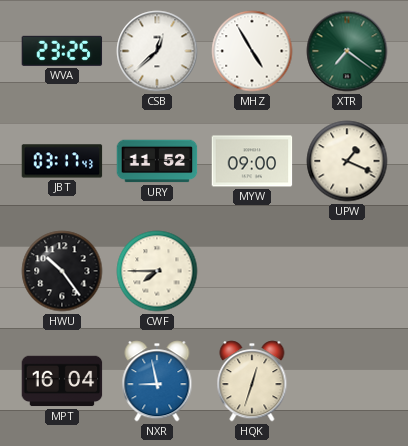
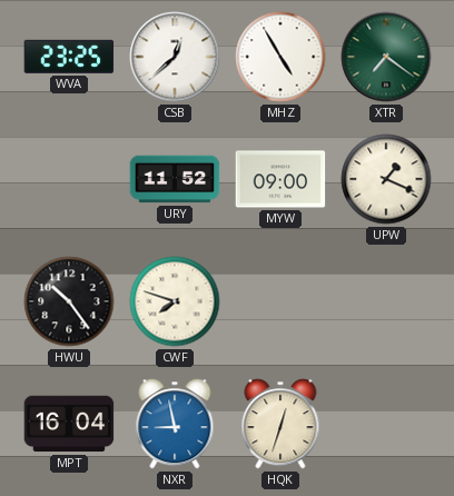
JBT: 03:17 -> none (62, 161)
CWF: 7:45 -> 7:48 (175, 301)
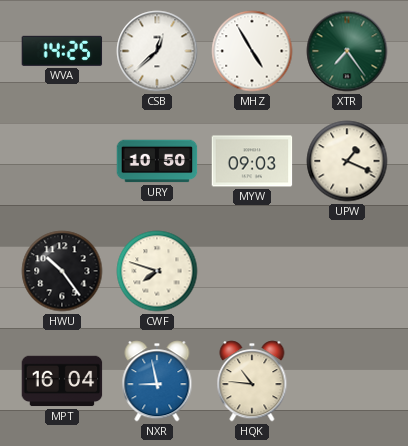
WVA: 23:25 -> 14:25 (62, 51)
XTR: 7:21 -> 7:24 (347, 51)
URY: 11:52 -> 10:50 (157, 161)
MYW: 09:00 -> 09:03 (252, 161)
HQK: 12:33 -> 10:46 (252, 381)
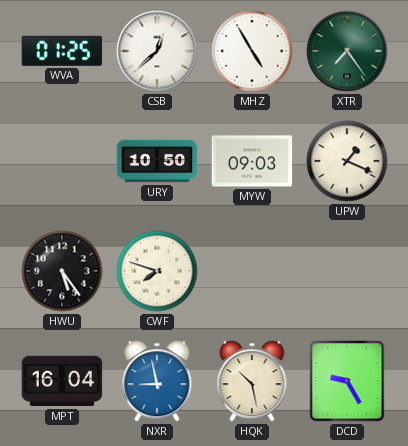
WVA: 14:25 -> 01:25 (62, 51)
HWU: 10:24 -> 5:24 (62, 271)
HQK: 10:46 -> 10:28 (252, 381)
DCD: none -> 9:25 (347, 381)
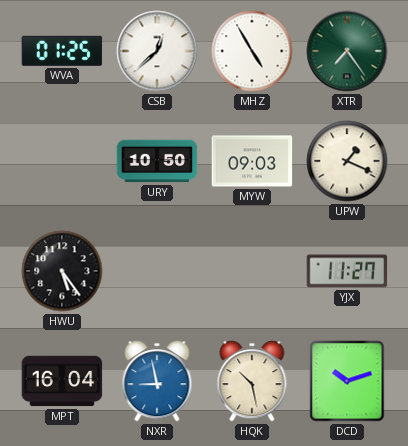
CWF: 7:48 -> none (157, 271)
YJX: none -> 11:27 (347, 271)
DCD: 9:25 -> 10:12 (347, 381)
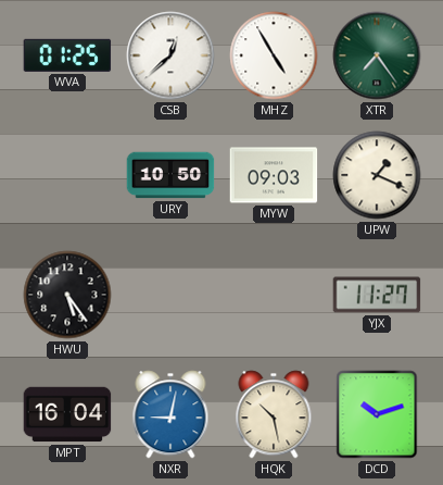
NXR: 8:58 -> 9:02 (170, 414)
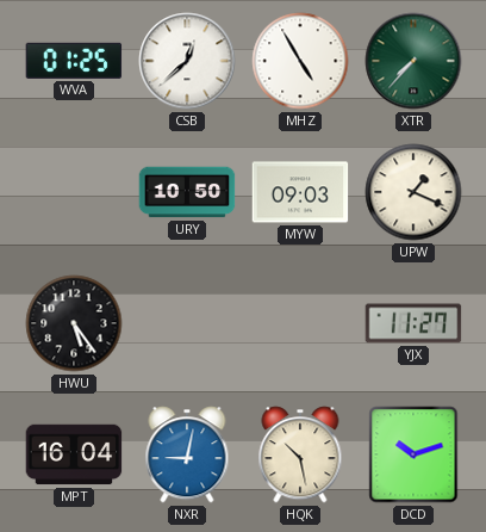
XTR: 7:24 -> 7:37 (413, 61)
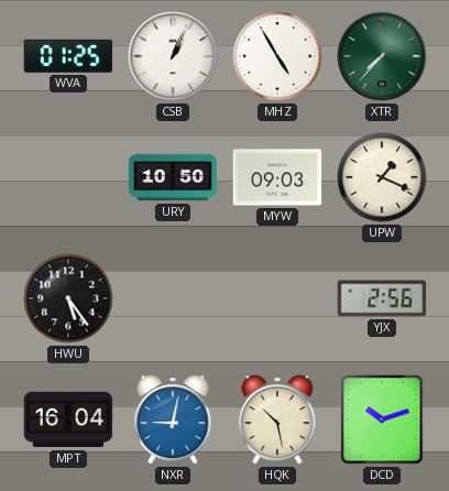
CSB: 12:38 -> 1:04 (173, 56)
YJX: 11:27 -> 2:56 (382, 298)
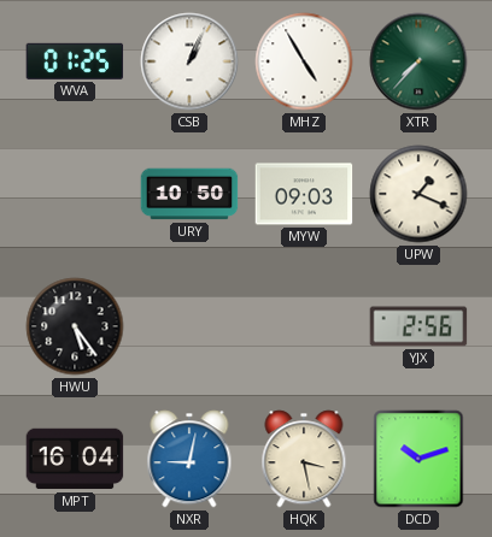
HQK: 10:28 -> 3:28 (304, 459)
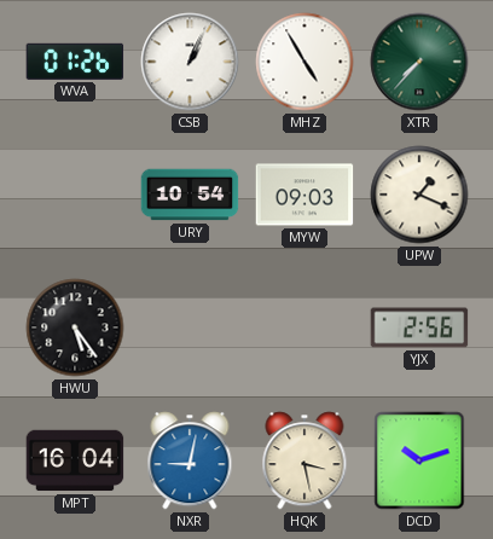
WVA: 01:25 -> 01:26 (75, 62)
URY: 10:50 -> 10:54 (190, 195)
